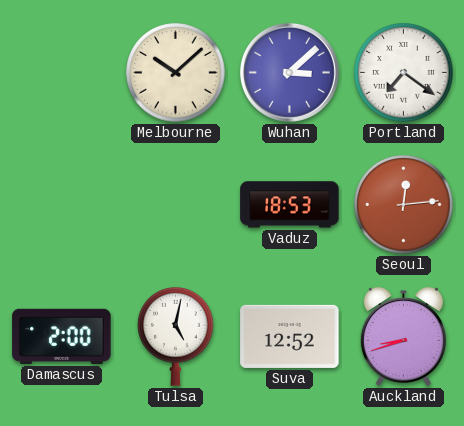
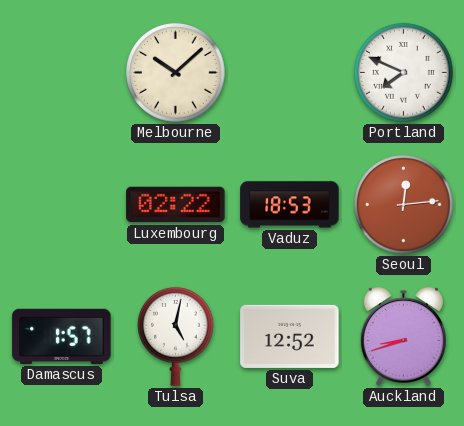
Wuhan: 3:08 -> none (289, 72)
Portland: 7:21 -> 7:49 (404, 73)
Luxembourg: none -> 02:22 (176, 205)
Damascus: 2:00 -> 1:57 (62, 336)
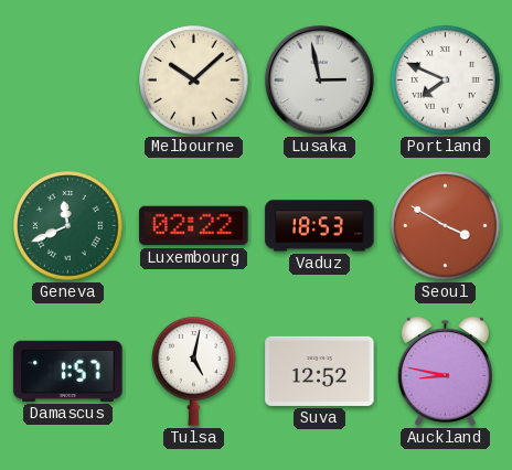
Lusaka: none -> 2:58 (319, 79)
Geneva: none -> 11:41 (68, 226)
Seoul: 12:14 -> 3:50 (446, 226)
Auckland: 8:42 -> 8:47 (445, 371)
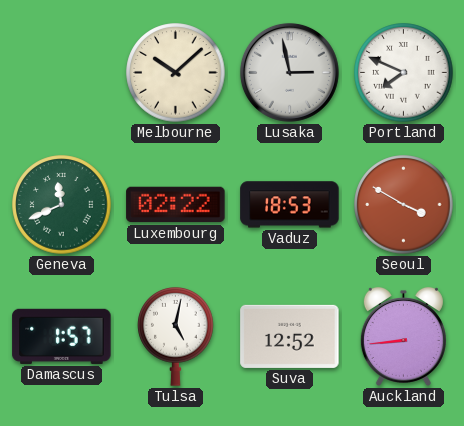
Auckland: 8:47 -> 8:44 (403, 336)
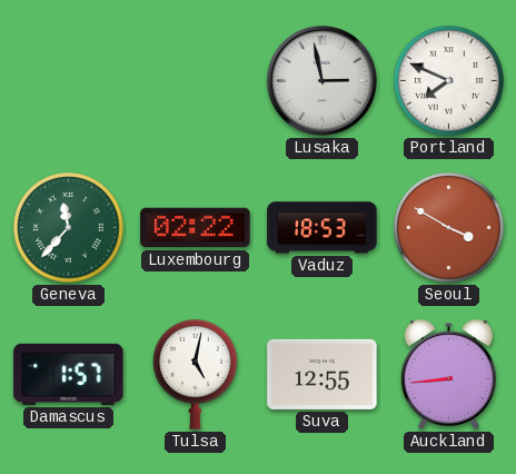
Melbourne: 10:08 -> none (176, 73)
Geneva: 11:41 -> 11:37 (69, 228)
Suva: 12:52 -> 12:55 (322, 374)
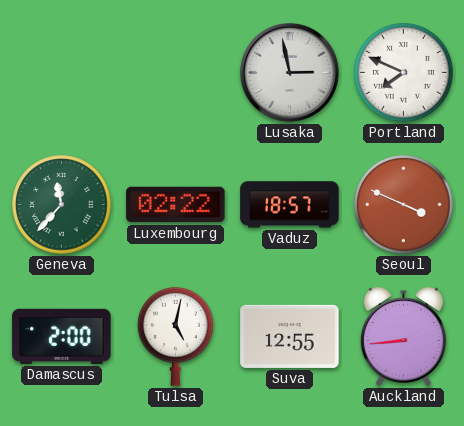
Vaduz: 18:53 -> 18:57 (290, 205)
Seoul: 3:50 -> 3:49 (404, 205)
Damascus: 1:57 -> 2:00 (62, 336)
